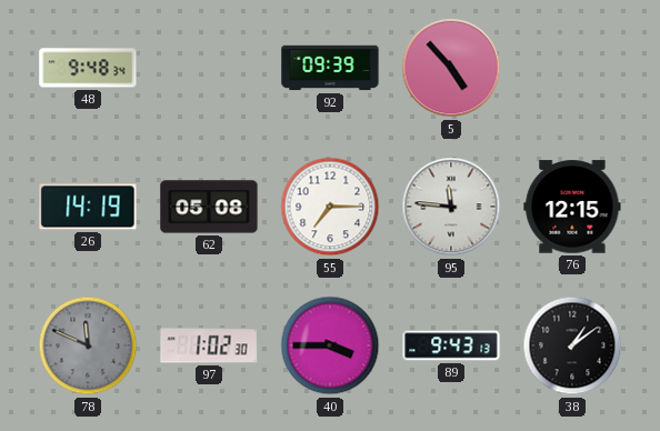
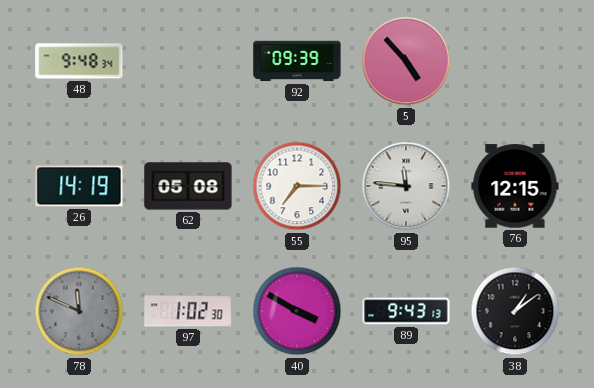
40: 3:45 -> 3:50 (297, 311)
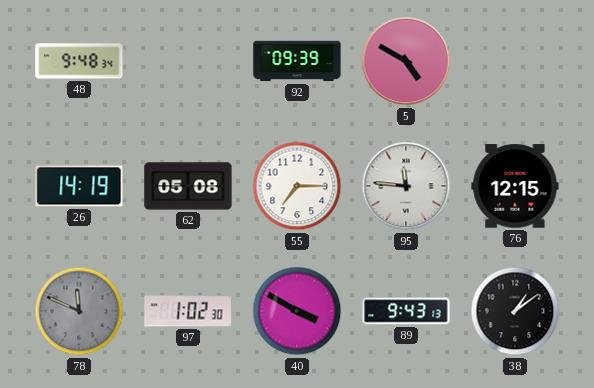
5: 4:53 -> 4:50 (406, 61)
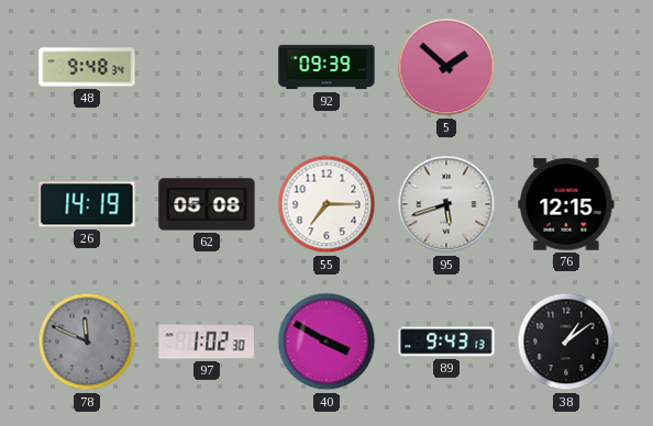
5: 4:50 -> 1:52 (446, 67)
95: 11:46 -> 5:42 (446, 204)
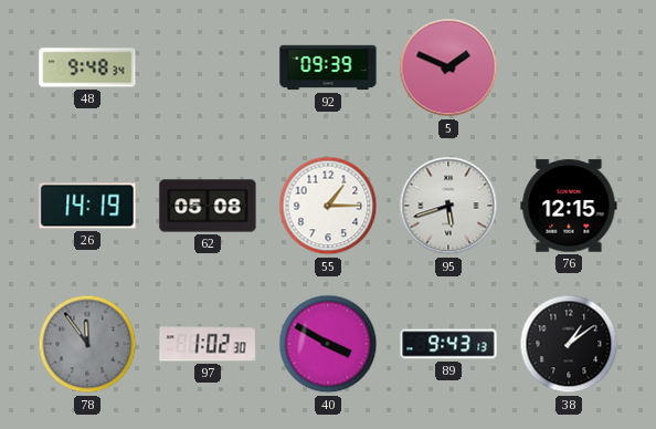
5: 1:52 -> 1:49 (448, 67)
55: 7:15 -> 1:15 (328, 206)
78: 11:49 -> 11:54 (87, 344)
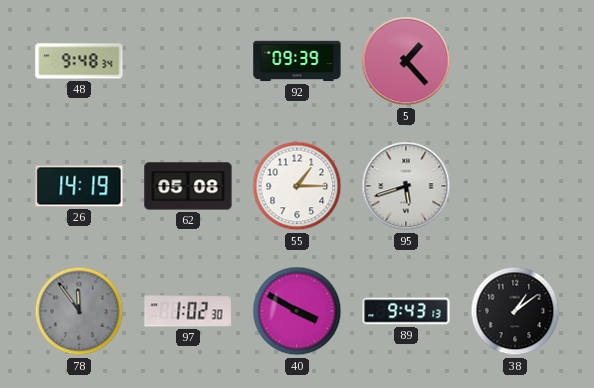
5: 1:49 -> 1:23 (406, 61)
76: 12:15 -> none (569, 206)
